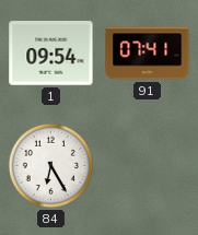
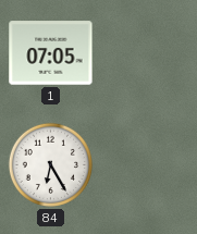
1: 09:54 -> 07:05 (51, 53)
91: 07:41 -> none (148, 54)
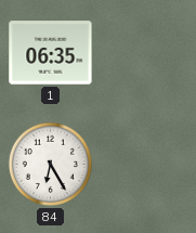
1: 07:05 -> 06:35 (51, 53)
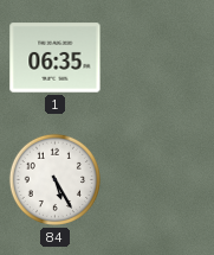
84: 6:25 -> 5:25 (54, 179)
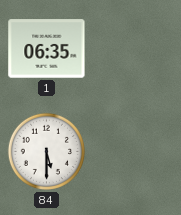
84: 5:25 -> 5:30 (46, 151)
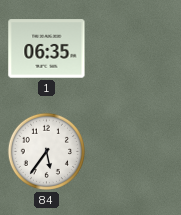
84: 5:30 -> 5:36 (46, 151)
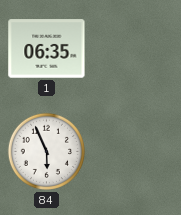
84: 5:36 -> 5:56 (46, 151)
